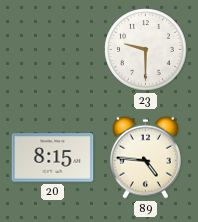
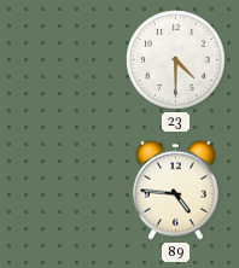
23: 9:30 -> 4:30 (176, 60)
20: 8:15 -> none (53, 158)
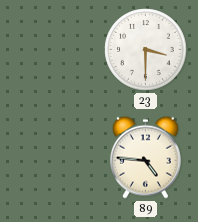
23: 4:30 -> 3:30 (146, 50)
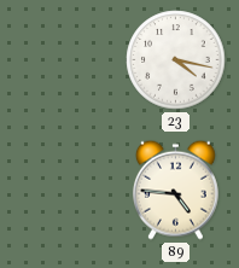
23: 3:30 -> 4:17 (176, 60)
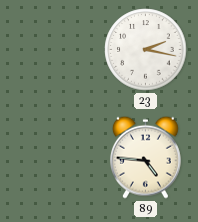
23: 4:17 -> 2:17 (146, 50)
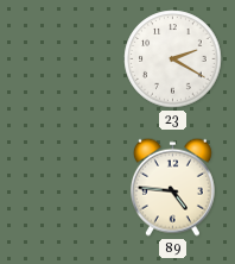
23: 2:17 -> 2:20 (173, 59)
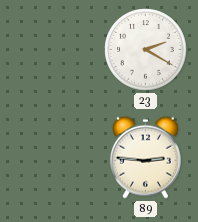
89: 4:46 -> 2:46 (145, 157)
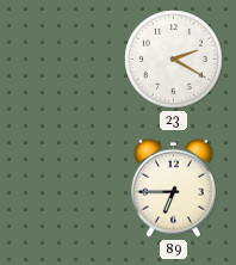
89: 2:46 -> 6:45 (173, 187)
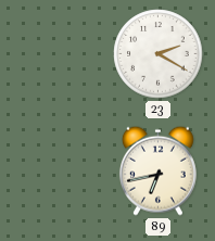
89: 6:45 -> 6:43 (157, 170)
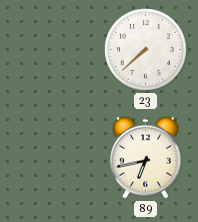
23: 2:20 -> 7:38 (146, 50)
